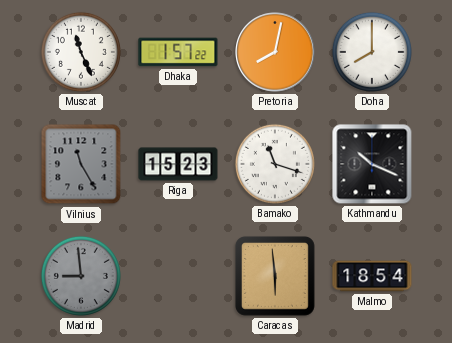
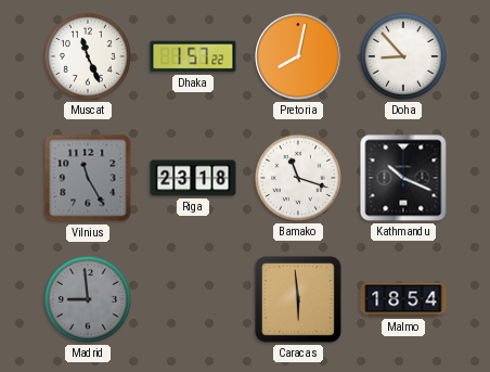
Doha: 8:00 -> 8:53 (403, 56)
Riga: 15:23 -> 23:18 (193, 178)
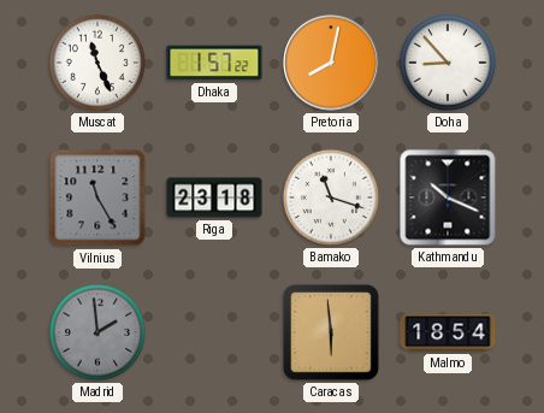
Madrid: 8:59 -> 1:59 (97, 332)
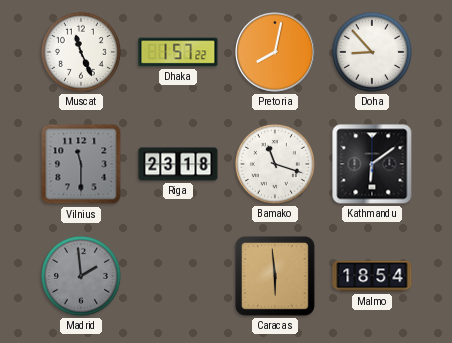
Vilnius: 11:25 -> 11:30 (81, 164)
Kathmandu: 10:19 -> 6:09 (372, 164)
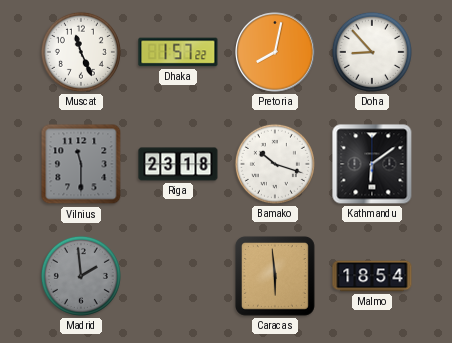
Bamako: 11:18 -> 10:18 (275, 164)
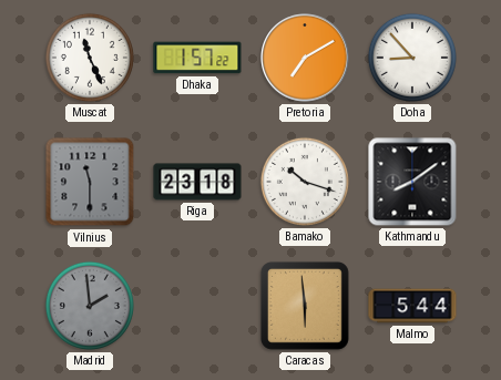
Pretoria: 8:02 -> 7:10 (305, 58)
Kathmandu: 6:09 -> 8:09 (412, 182)
Malmo: 18:54 -> 5:44 (412, 306)
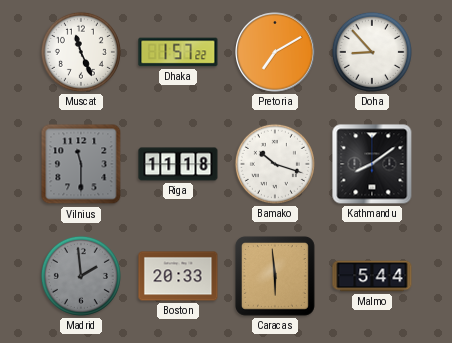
Riga: 23:18 -> 11:18 (178, 164)
Boston: none -> 20:33 (178, 276)
